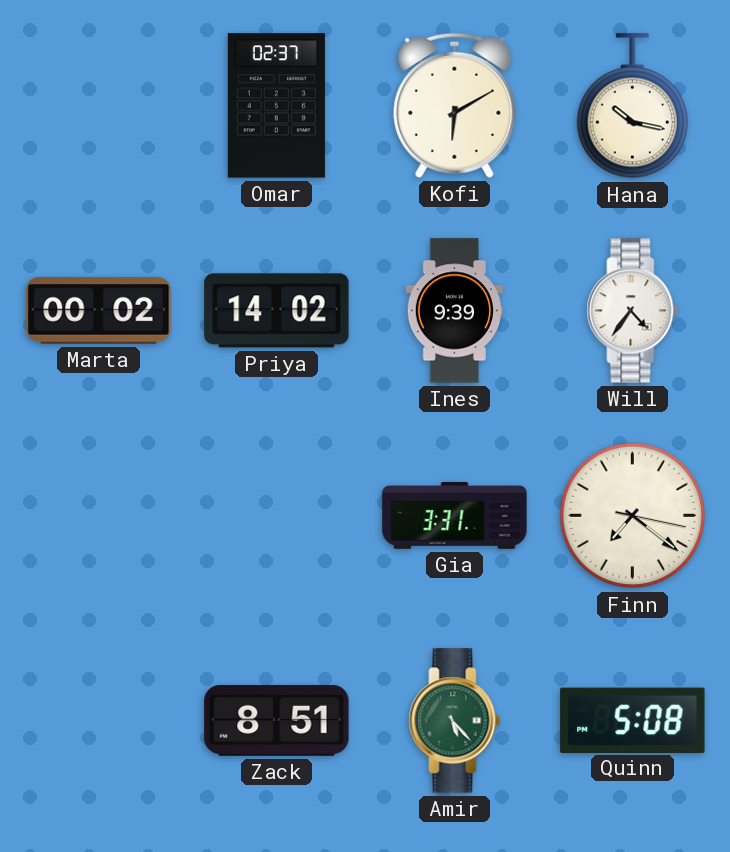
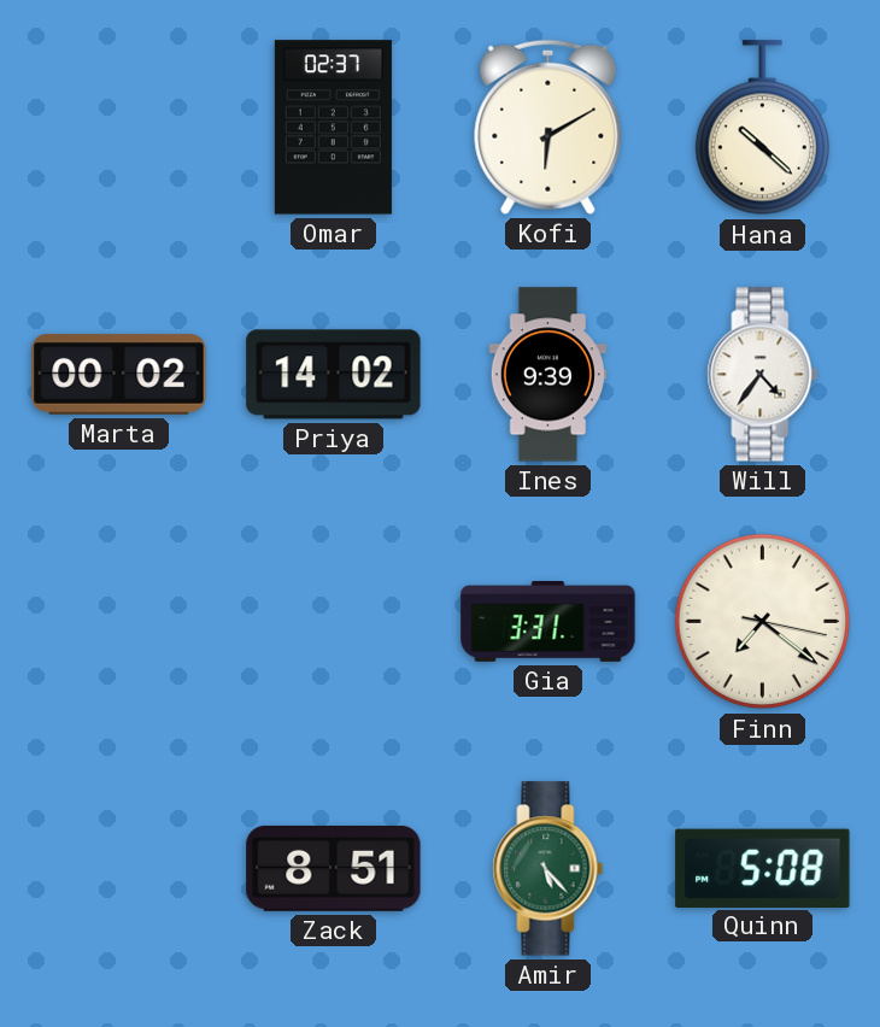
Hana: 10:17 -> 10:22 (762, 128)
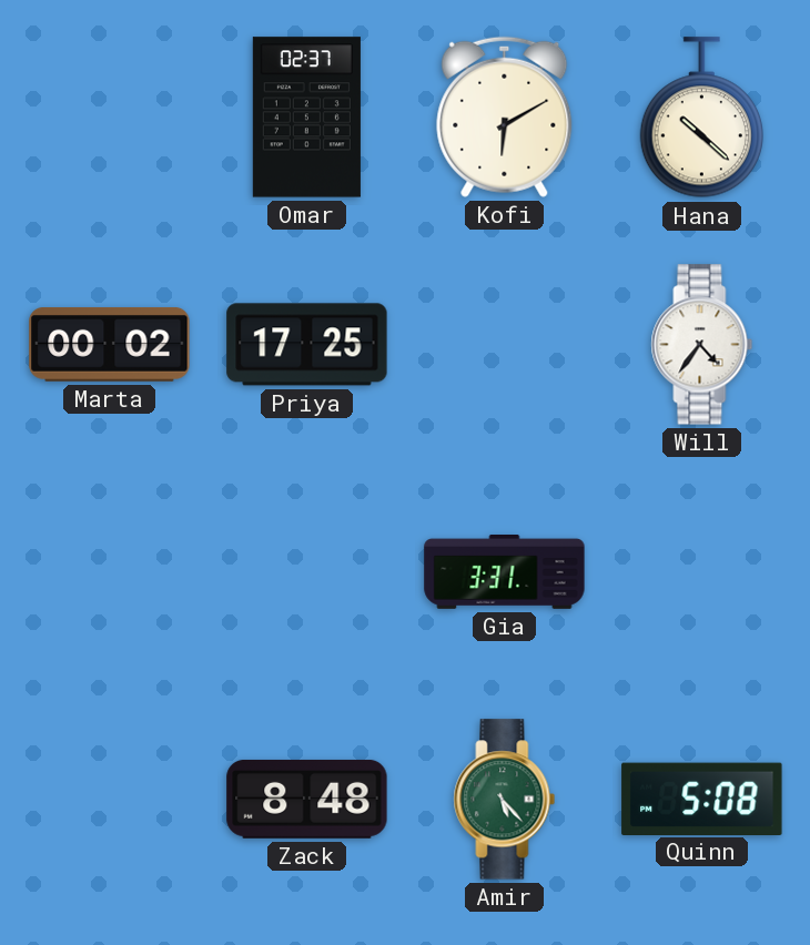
Priya: 14:02 -> 17:25 (307, 345)
Ines: 9:39 -> none (547, 375)
Finn: 7:21 -> none (763, 622)
Zack: 8:51 -> 8:48 (307, 799)
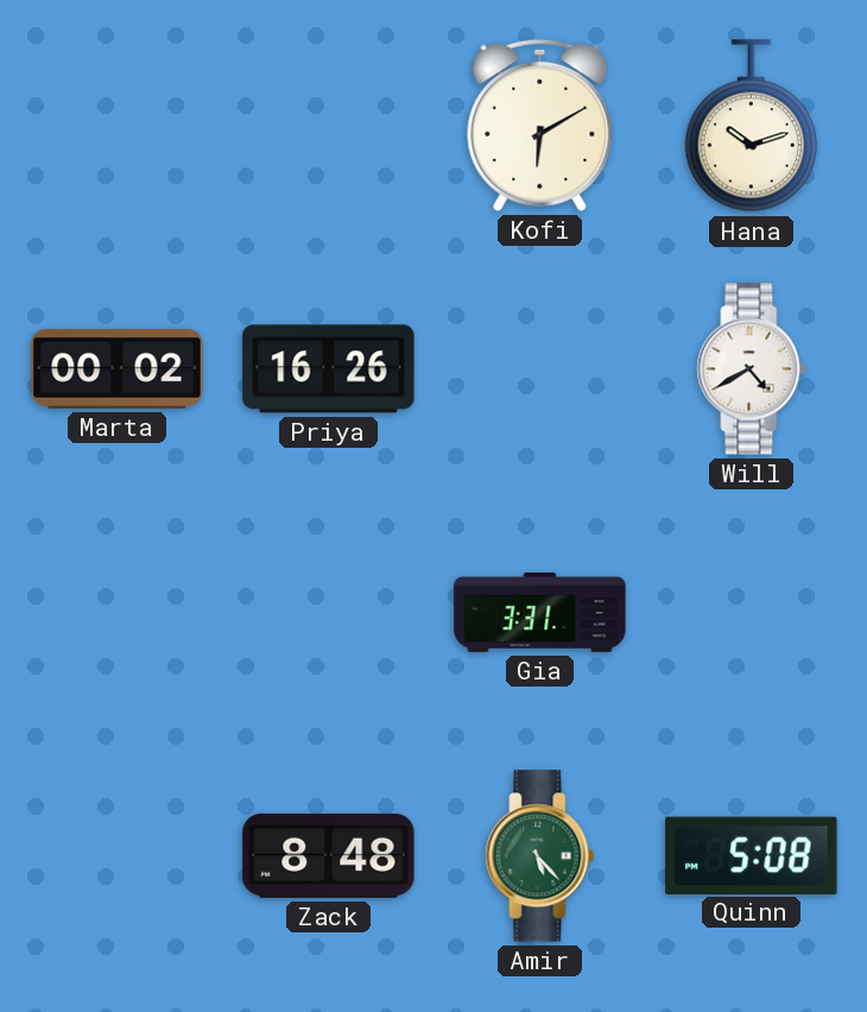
Omar: 02:37 -> none (306, 118)
Hana: 10:22 -> 10:12 (751, 126)
Priya: 17:25 -> 16:26 (329, 369)
Will: 4:36 -> 4:40 (752, 369)
